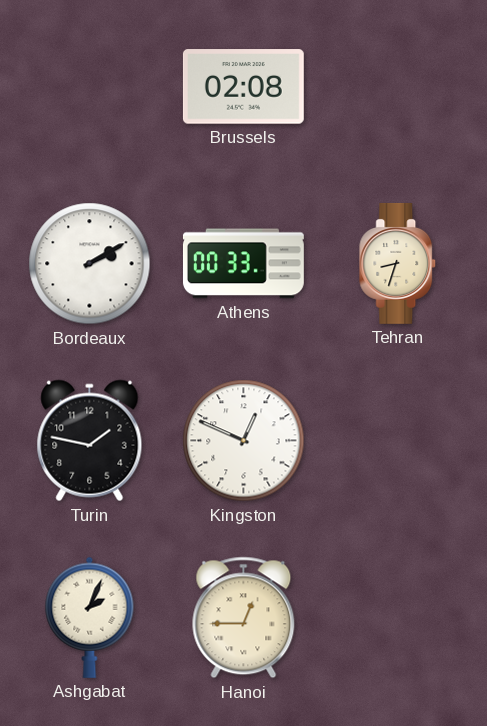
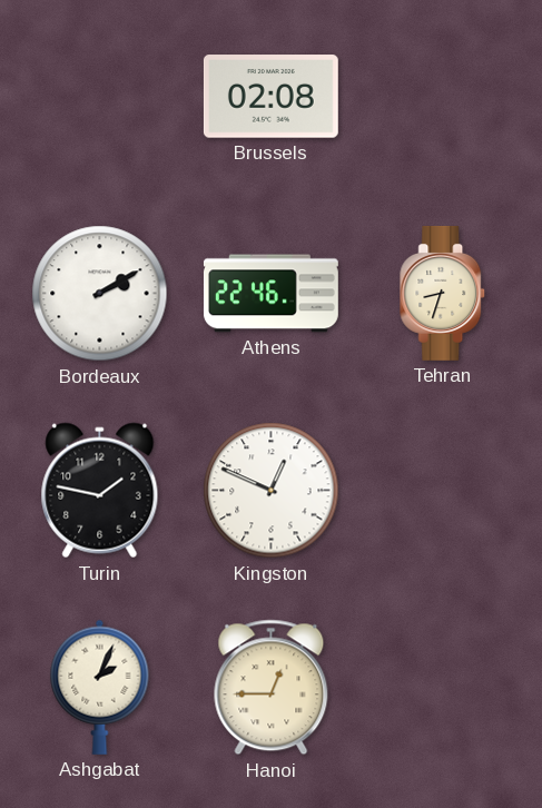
Athens: 00:33 -> 22:46 (270, 294)
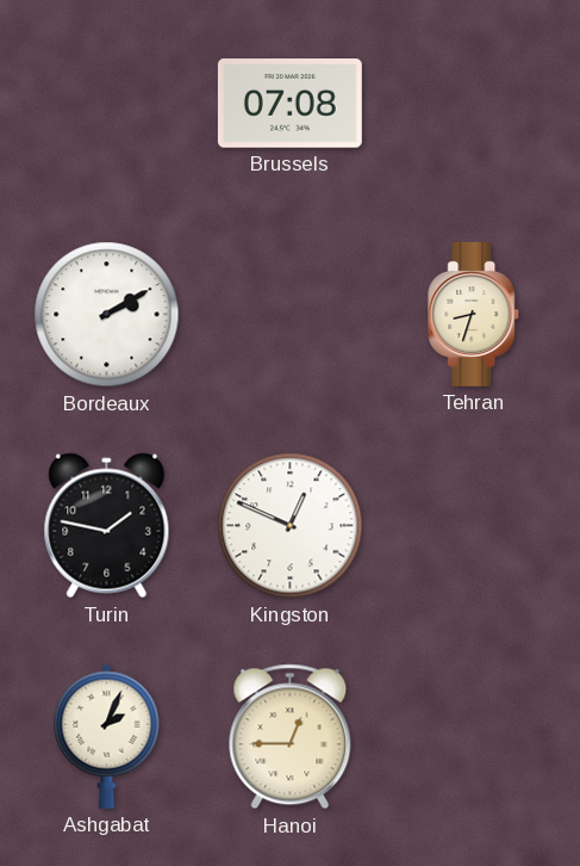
Brussels: 02:08 -> 07:08 (289, 104)
Athens: 22:46 -> none (270, 294)
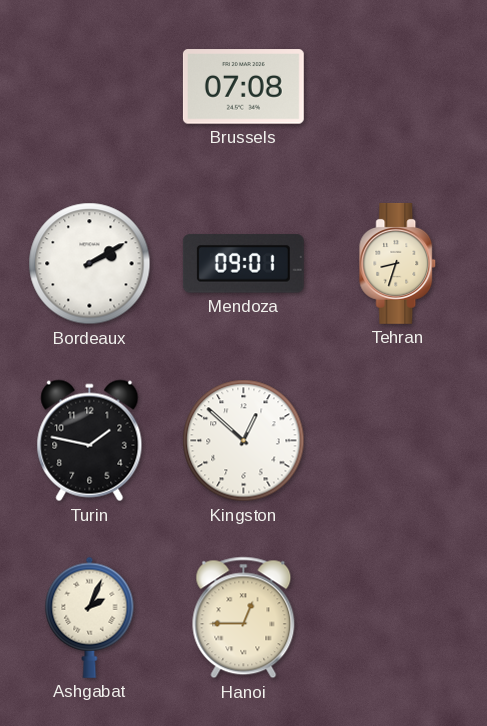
Mendoza: none -> 09:01 (243, 264)
Kingston: 12:49 -> 12:52 (244, 441)
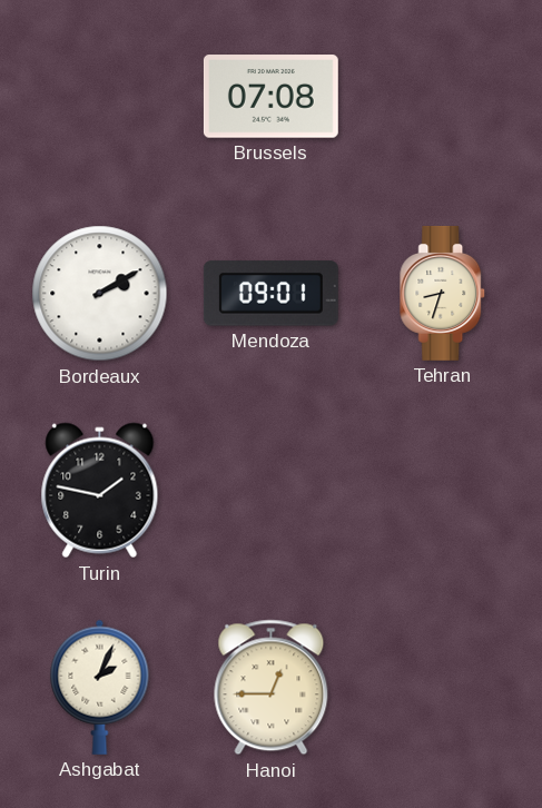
Kingston: 12:52 -> none (244, 441)
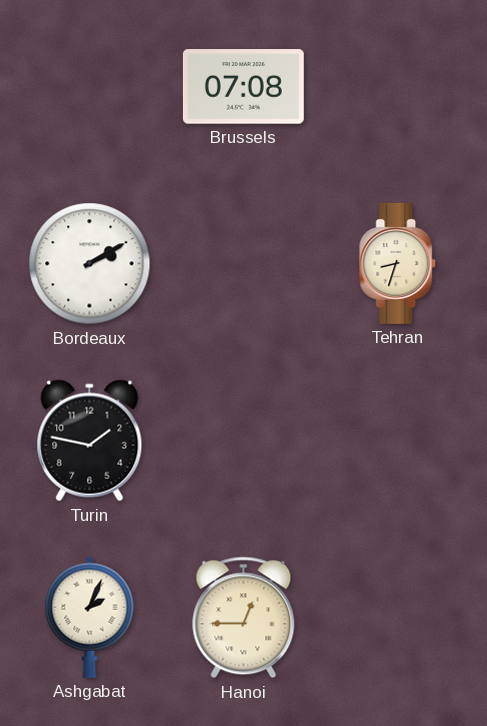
Mendoza: 09:01 -> none (270, 294)
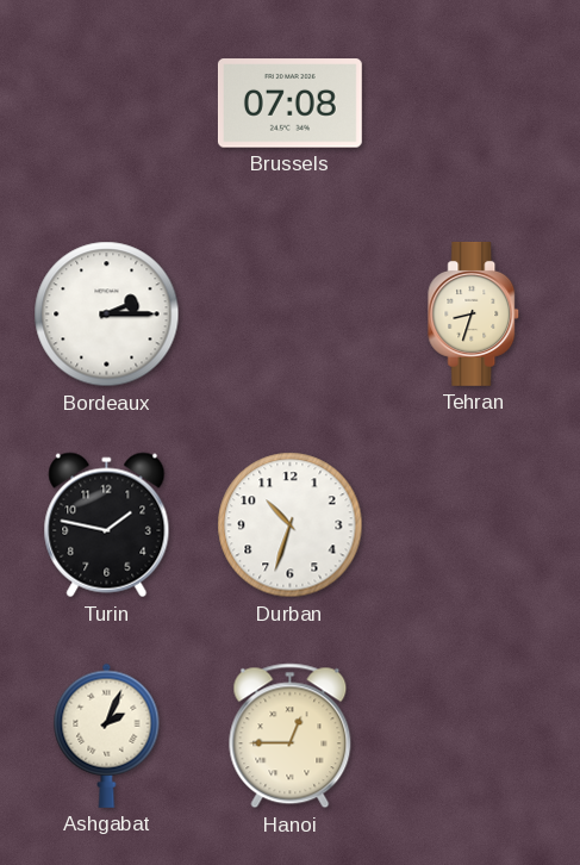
Bordeaux: 2:10 -> 2:15 (107, 315)
Durban: none -> 10:33 (291, 525)
